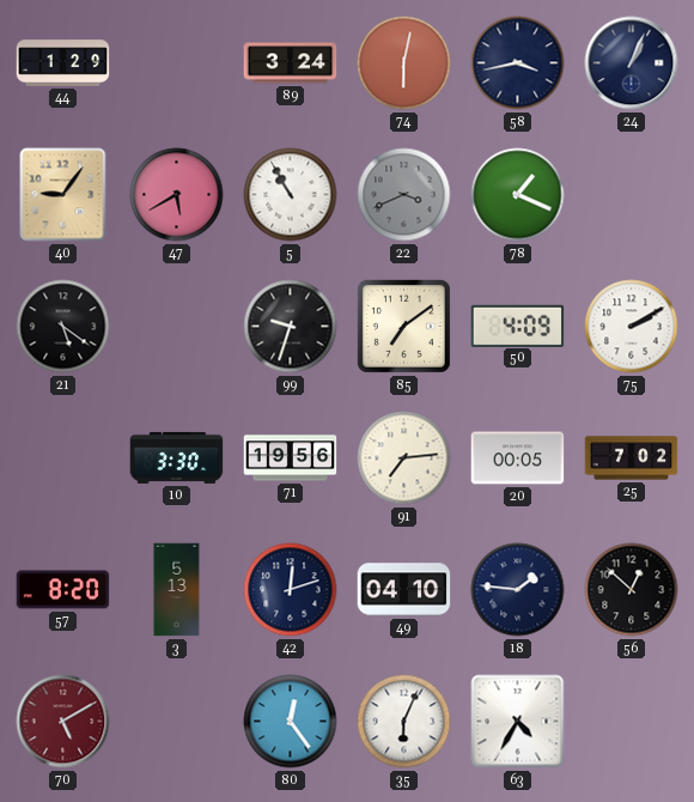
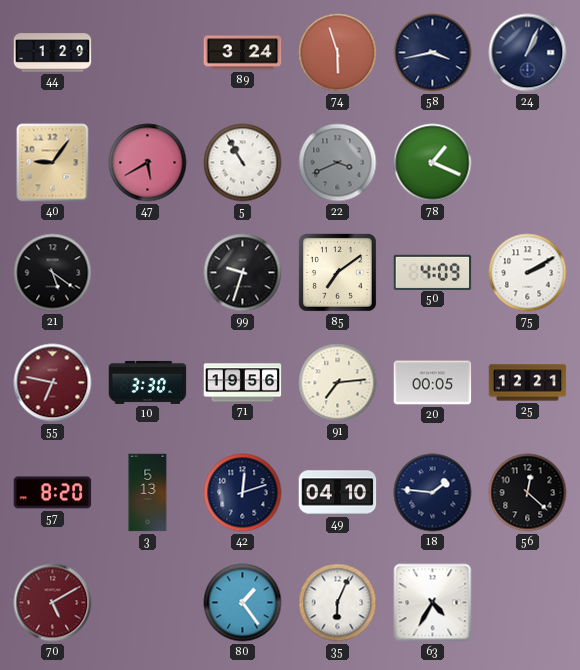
74: 6:02 -> 5:57 (338, 53)
55: none -> 6:47 (53, 383)
25: 7:02 -> 12:21 (528, 383)
56: 12:52 -> 12:22 (528, 493)
80: 12:24 -> 1:24 (243, 603)
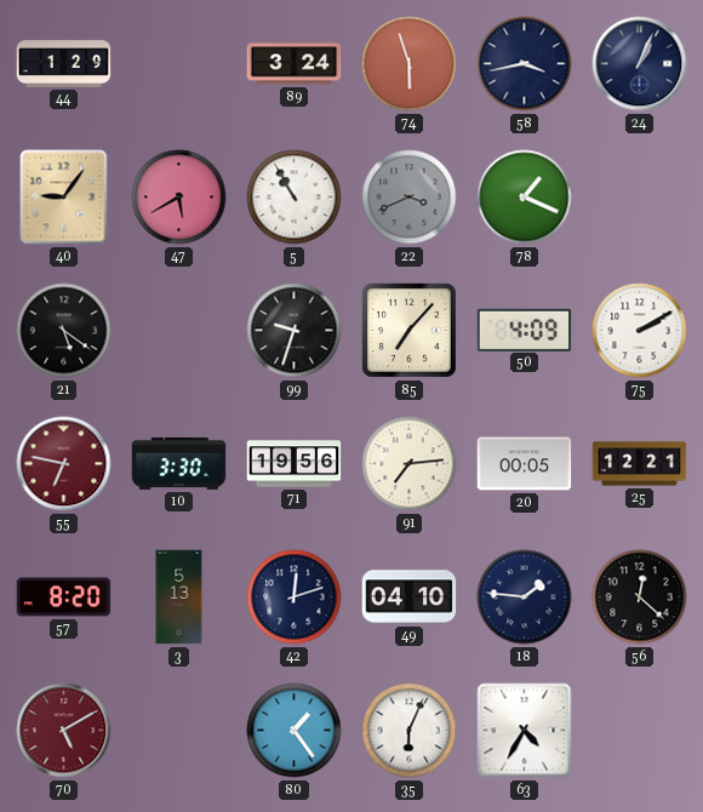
85: 7:09 -> 7:07 (408, 330)
